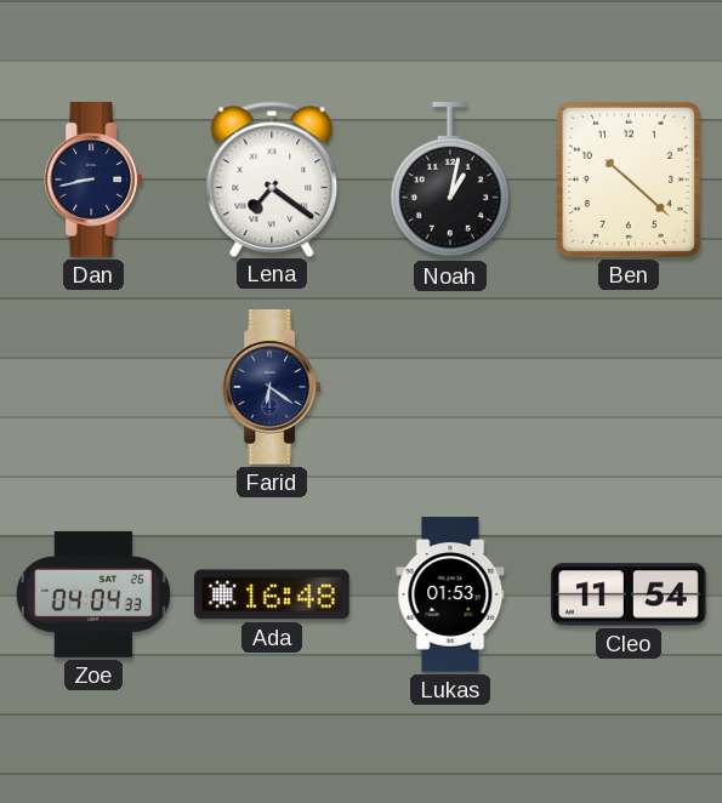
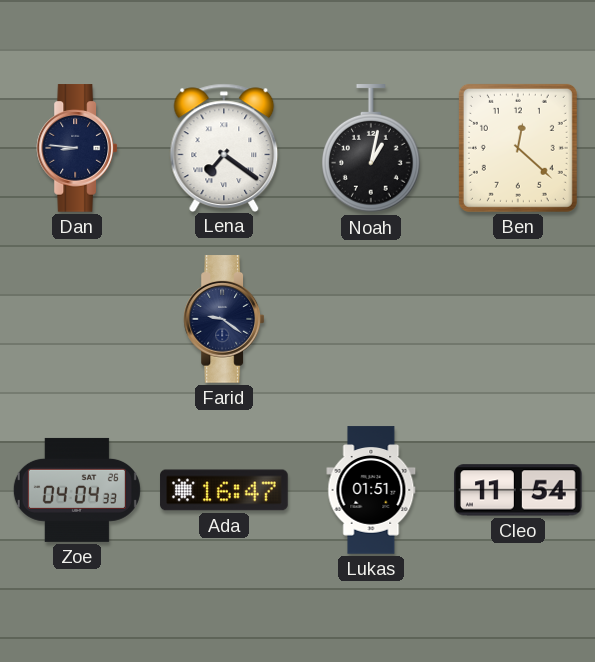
Dan: 8:43 -> 8:46 (77, 148)
Ben: 10:22 -> 12:22 (518, 148)
Farid: 6:21 -> 9:21 (224, 319)
Ada: 16:48 -> 16:47 (224, 490)
Lukas: 01:53 -> 01:51 (371, 490)
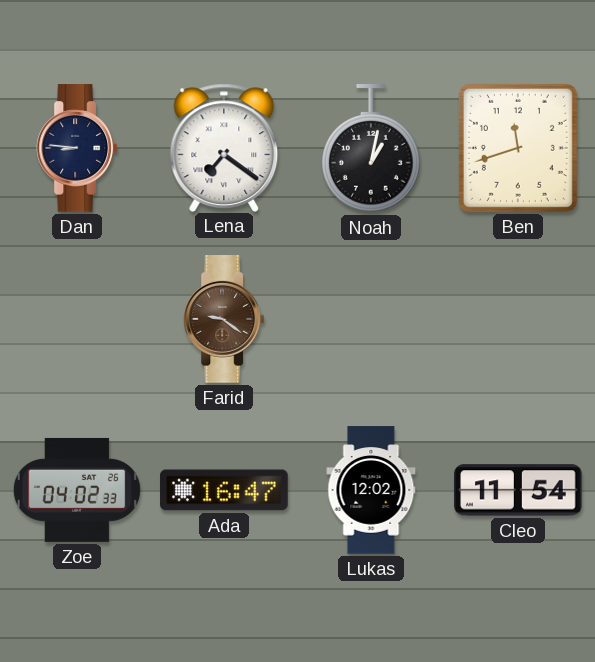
Ben: 12:22 -> 11:42 (518, 148)
Farid dial: navy -> brown (224, 319)
Zoe: 04:04 -> 04:02 (77, 490)
Lukas: 01:51 -> 12:02 (371, 490)
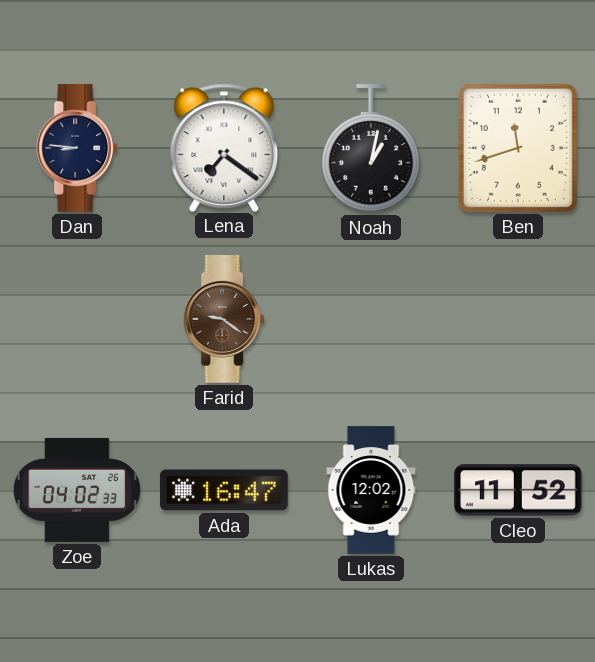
Cleo: 11:54 -> 11:52 (519, 490)
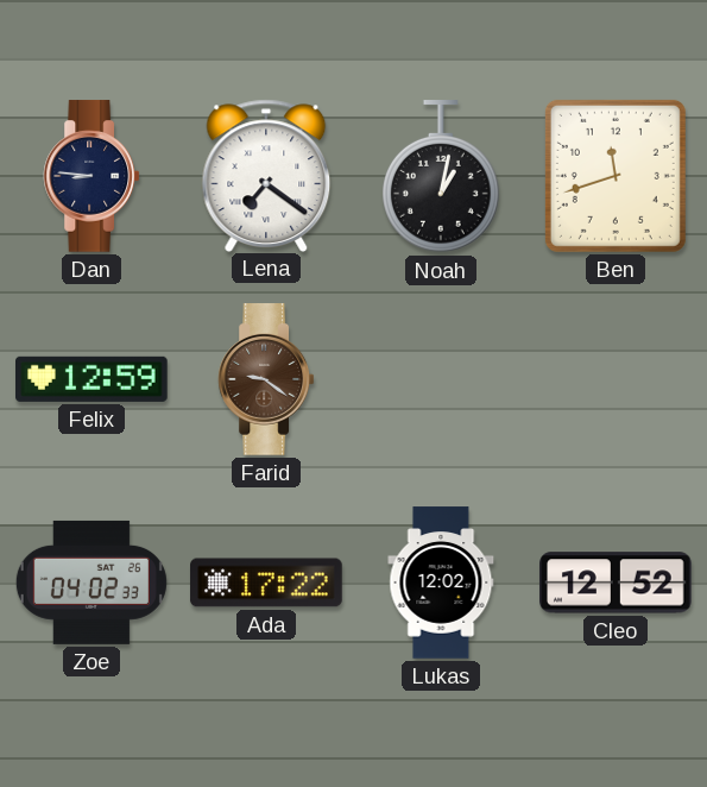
Felix: none -> 12:59 (93, 379)
Ada: 16:47 -> 17:22 (266, 583)
Cleo: 11:52 -> 12:52 (617, 583)
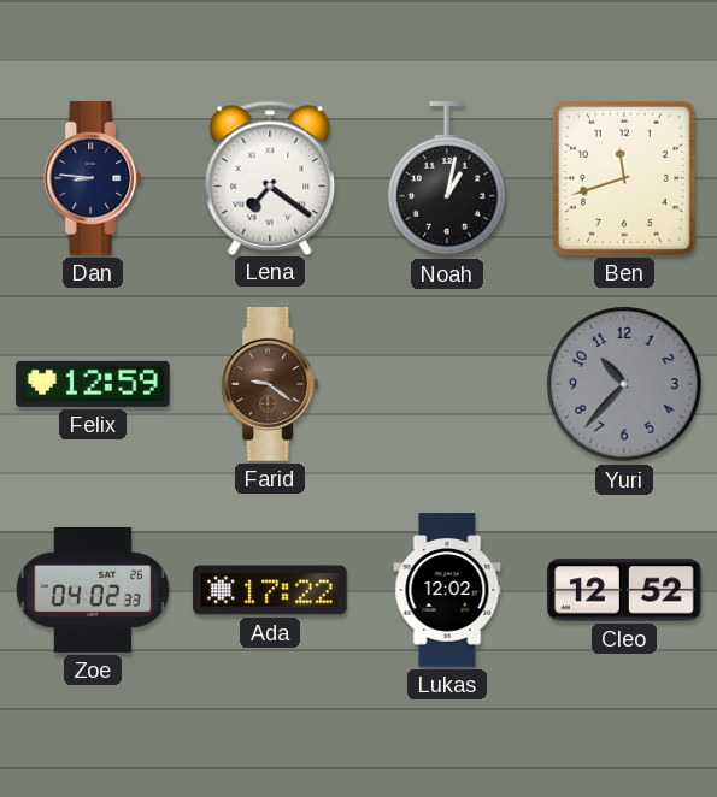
Yuri: none -> 10:37 (624, 384)
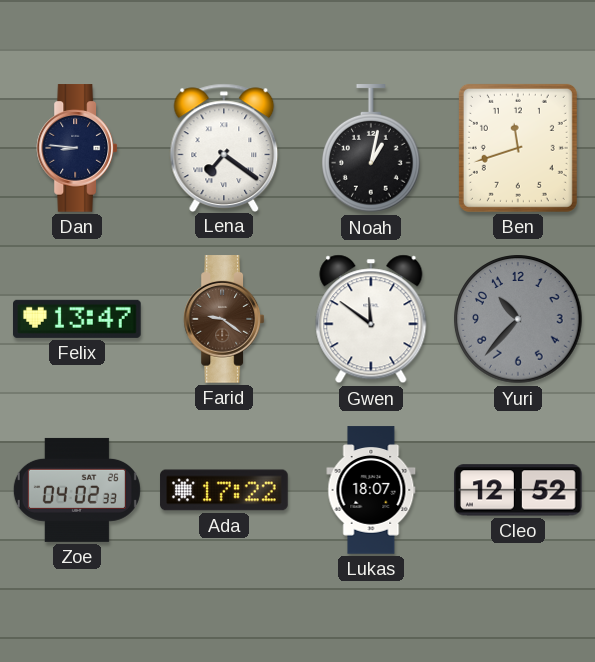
Felix: 12:59 -> 13:47 (78, 319)
Gwen: none -> 11:51 (371, 319)
Lukas: 12:02 -> 18:07 (371, 490)
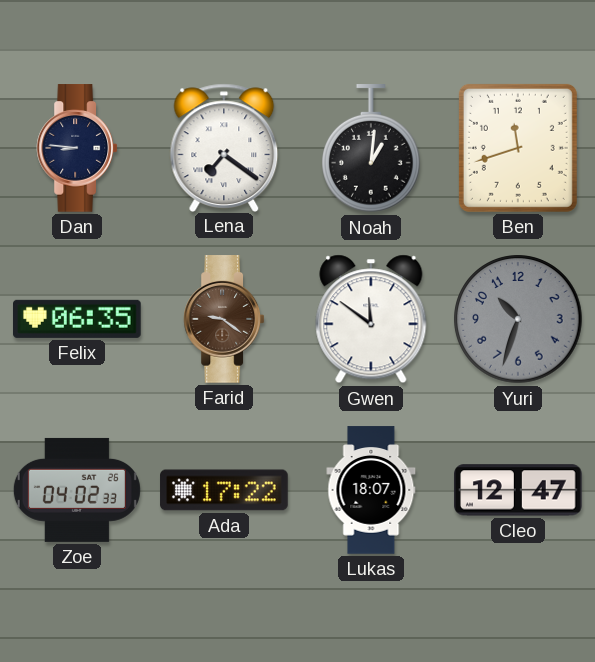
Noah: 1:02 -> 1:01 (372, 149)
Felix: 13:47 -> 06:35 (78, 319)
Yuri: 10:37 -> 10:33 (518, 319)
Cleo: 12:52 -> 12:47 (519, 490)
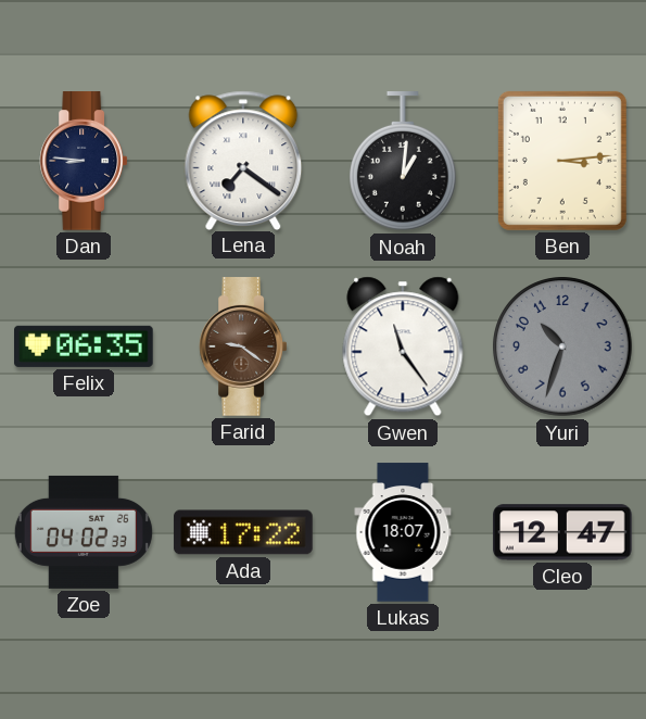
Ben: 11:42 -> 3:14 (562, 161)
Gwen: 11:51 -> 11:24 (403, 346)
